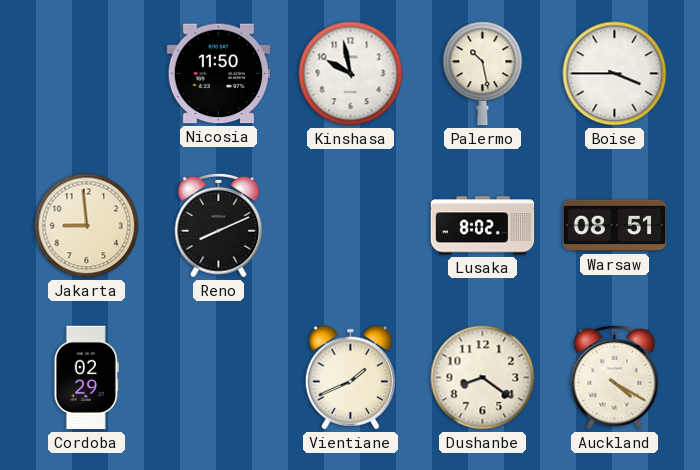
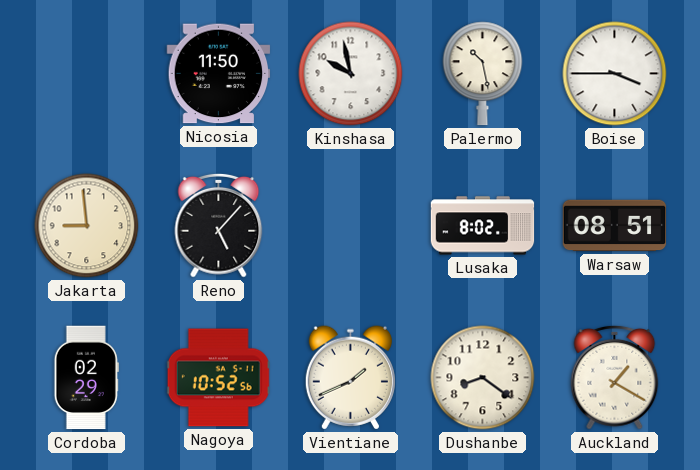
Reno: 8:11 -> 5:07 (219, 225)
Nagoya: none -> 10:52 (218, 378)
Auckland: 4:20 -> 1:20 (615, 377)
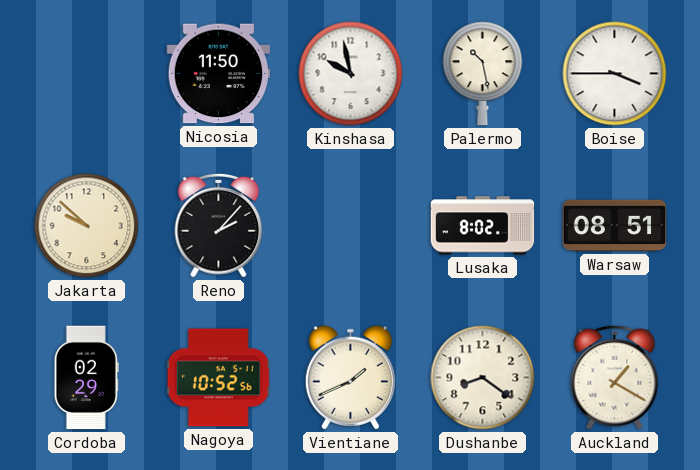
Jakarta: 8:59 -> 9:52 (87, 226)
Reno: 5:07 -> 2:07 (219, 225)
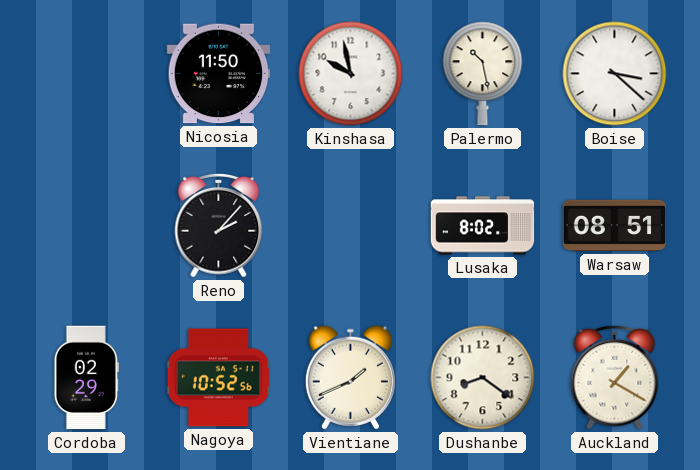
Boise: 3:45 -> 3:22 (615, 74)
Jakarta: 9:52 -> none (87, 226)
